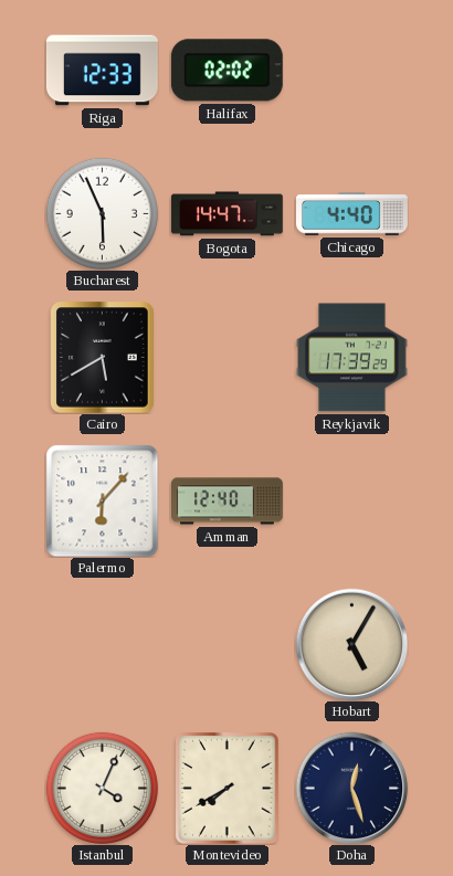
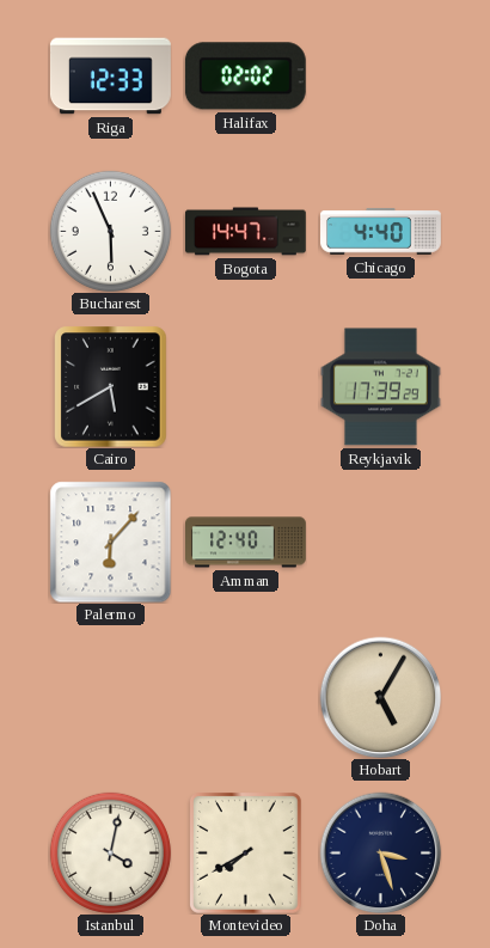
Istanbul: 4:04 -> 4:02 (110, 852)
Doha: 12:27 -> 3:27 (380, 852)
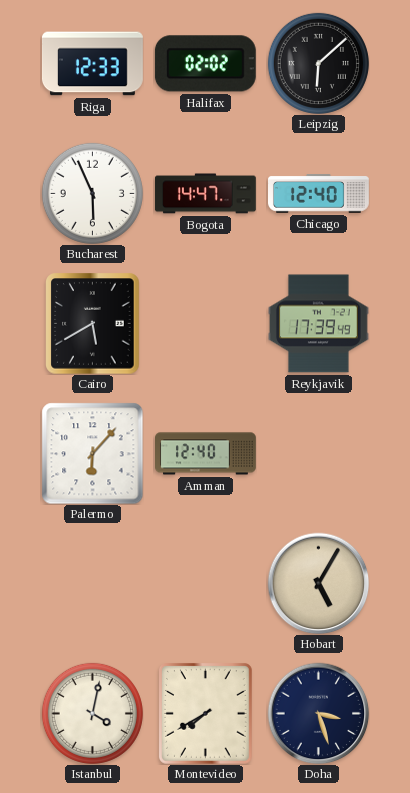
Leipzig: none -> 6:08 (318, 63)
Chicago: 4:40 -> 12:40 (319, 194)
Reykjavik: 17:39:29 -> 17:39:49 (318, 324)
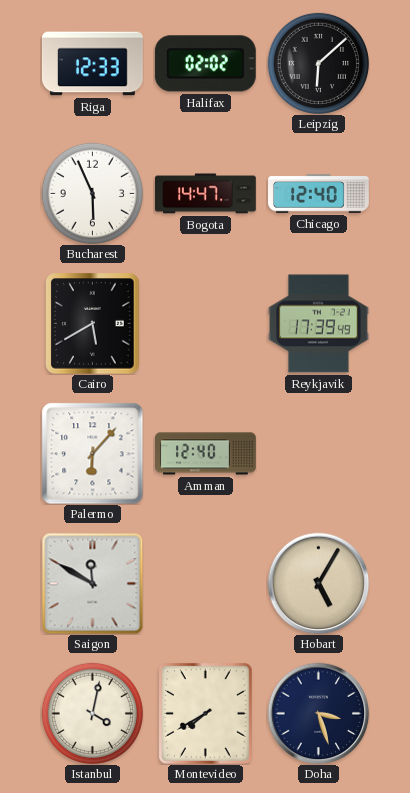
Saigon: none -> 11:50 (92, 583)
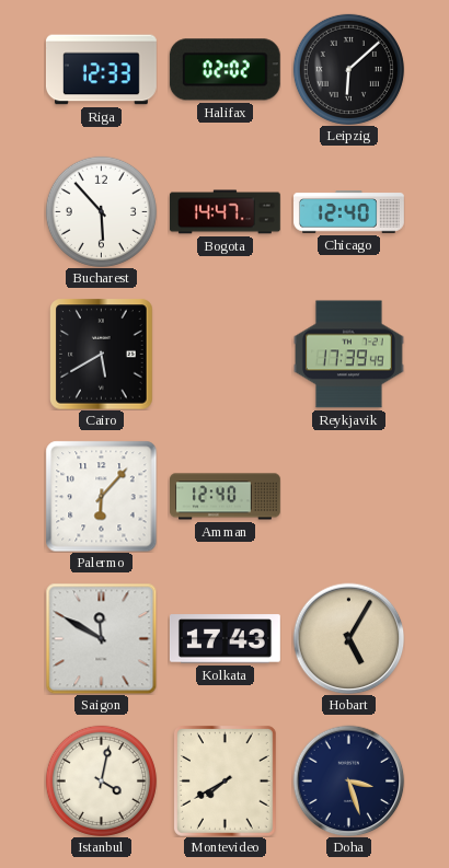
Bucharest: 5:56 -> 5:53 (101, 211)
Kolkata: none -> 17:43 (225, 639)
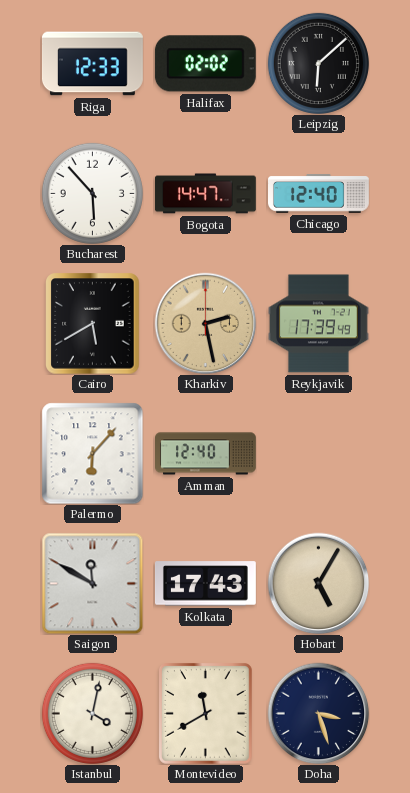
Kharkiv: none -> 2:28 (205, 323)
Montevideo: 7:40 -> 11:40 (206, 714)
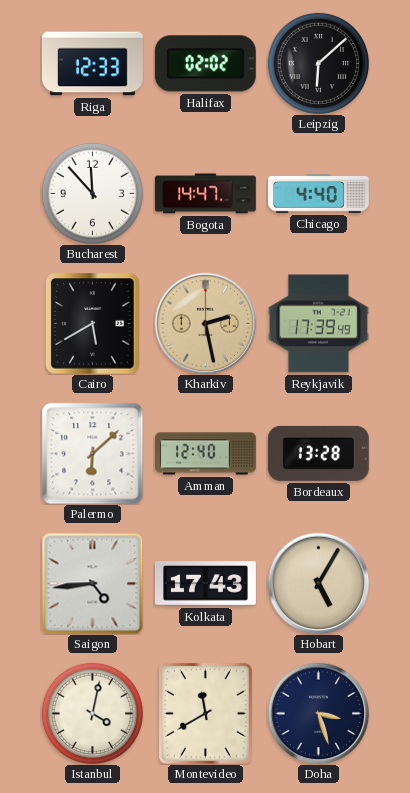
Bucharest: 5:53 -> 11:53 (92, 193)
Chicago: 12:40 -> 4:40 (319, 194)
Palermo: 6:07 -> 6:08 (92, 453)
Bordeaux: none -> 13:28 (318, 453)
Saigon: 11:50 -> 4:44 (92, 583)
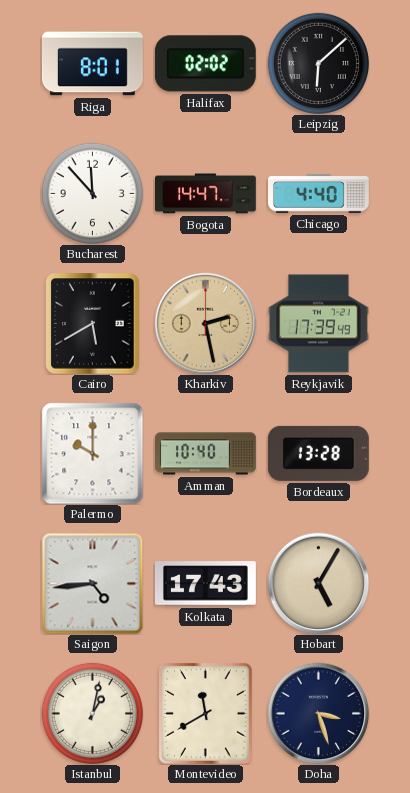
Riga: 12:33 -> 8:01 (93, 64)
Palermo: 6:08 -> 10:00 (92, 453)
Amman: 12:40 -> 10:40 (206, 454)
Istanbul: 4:02 -> 1:02 (92, 713)
